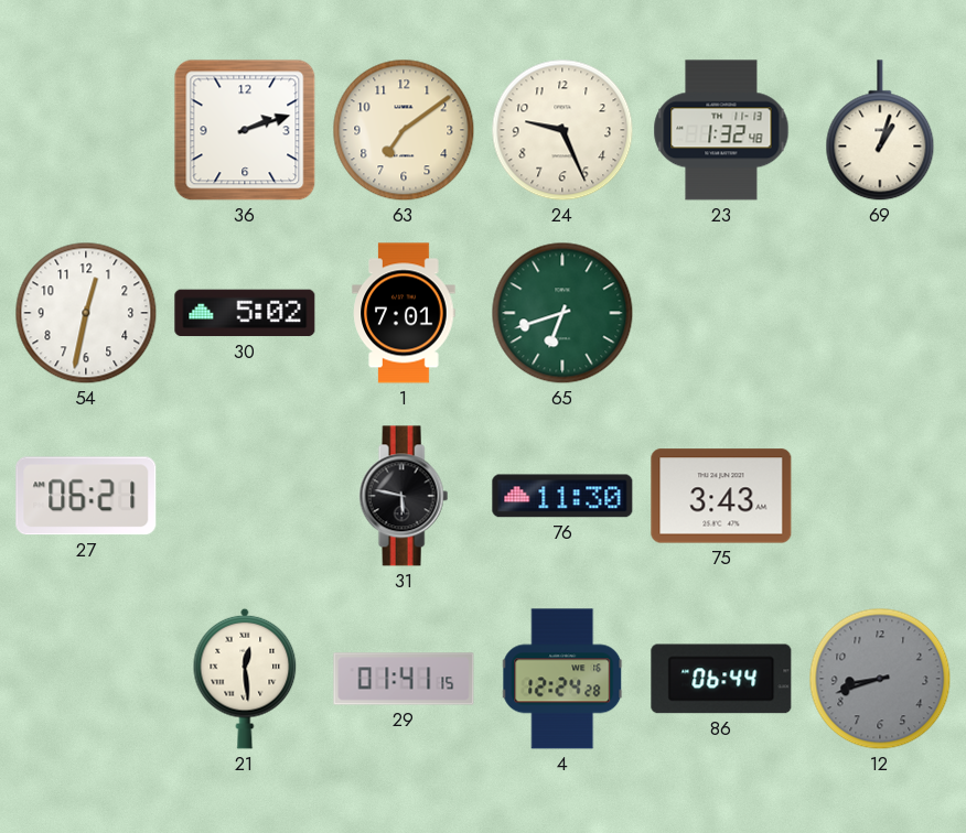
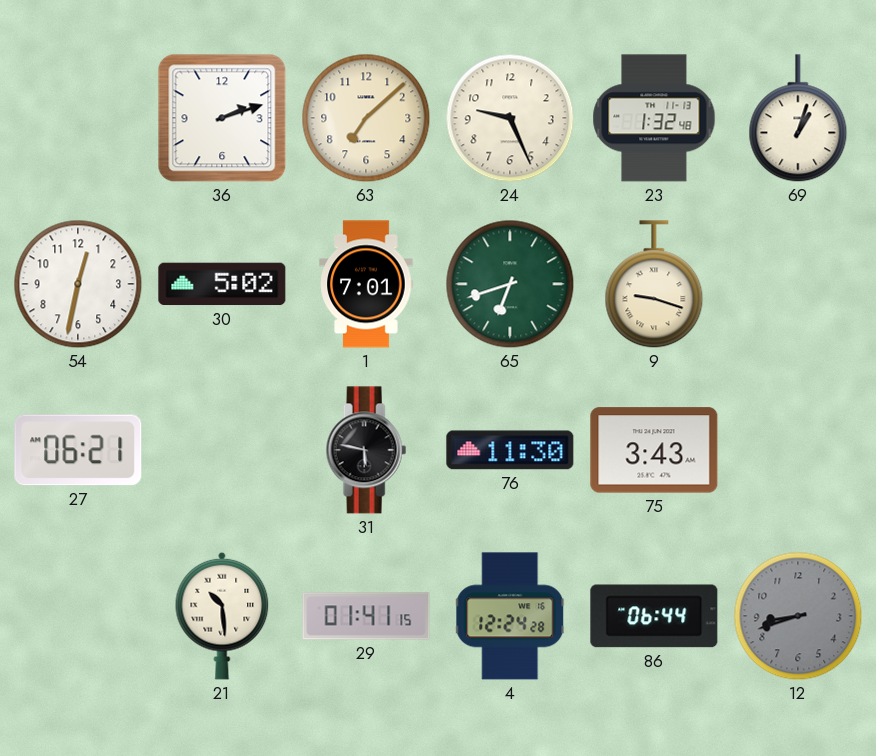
63: 7:09 -> 7:08 (366, 118)
9: none -> 9:18 (654, 285)
21: 12:29 -> 10:29 (222, 616)
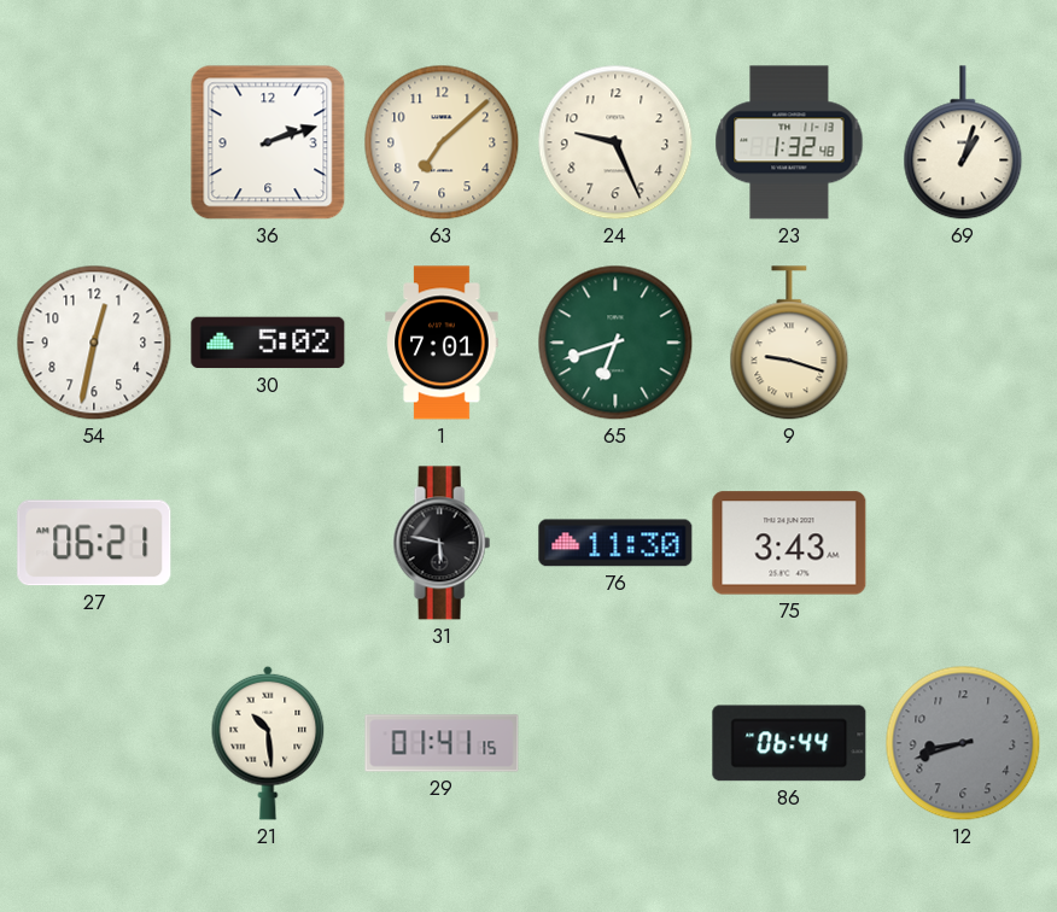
4: 12:24 -> none (511, 616)
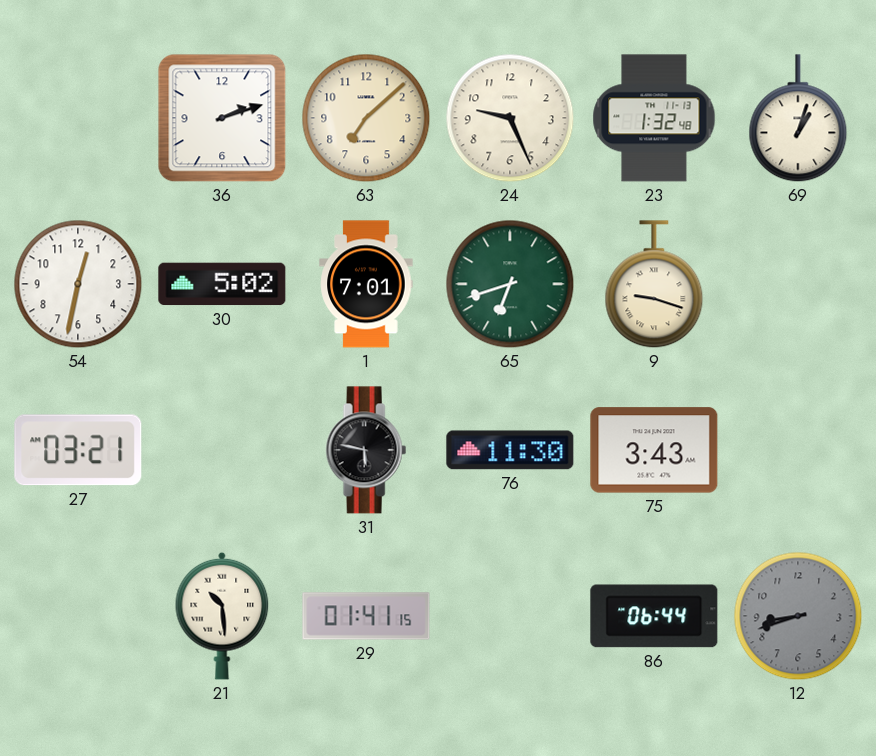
27: 06:21 -> 03:21 (78, 450)
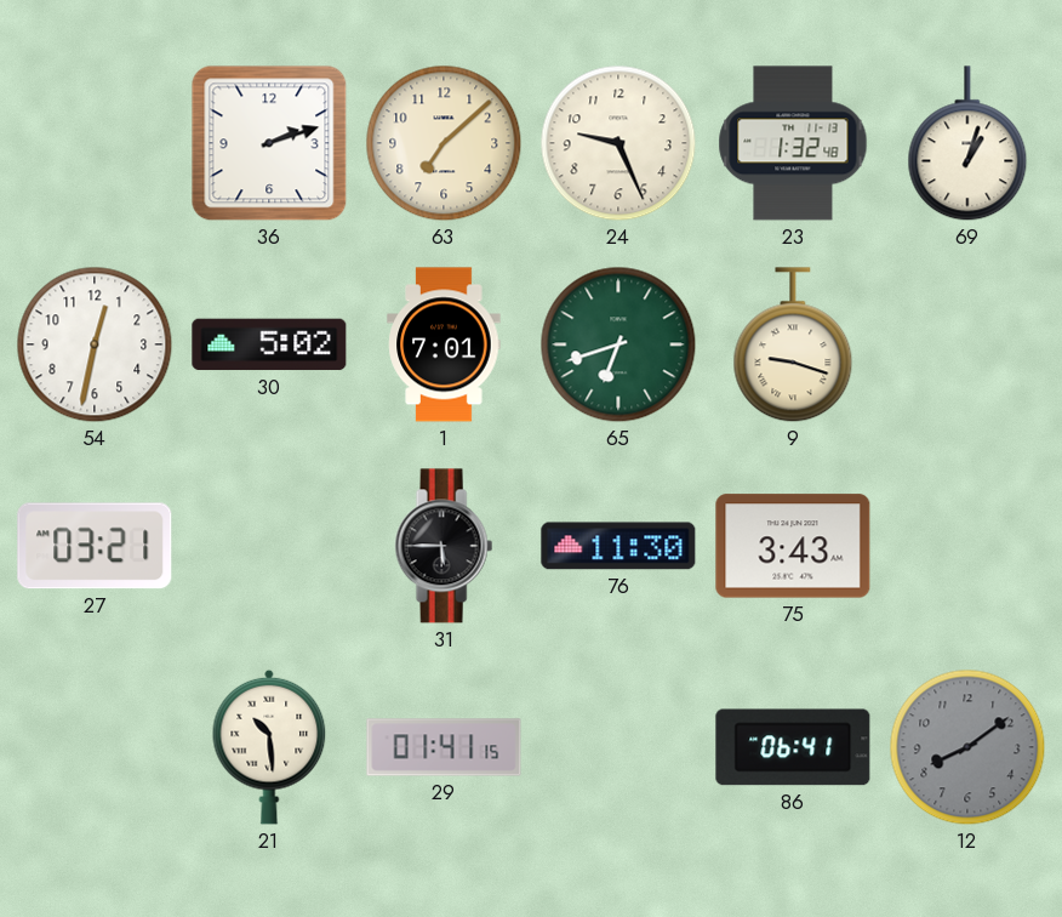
31: 5:47 -> 5:45 (444, 546)
86: 06:44 -> 06:41 (793, 747)
12: 8:42 -> 8:09 (967, 747)
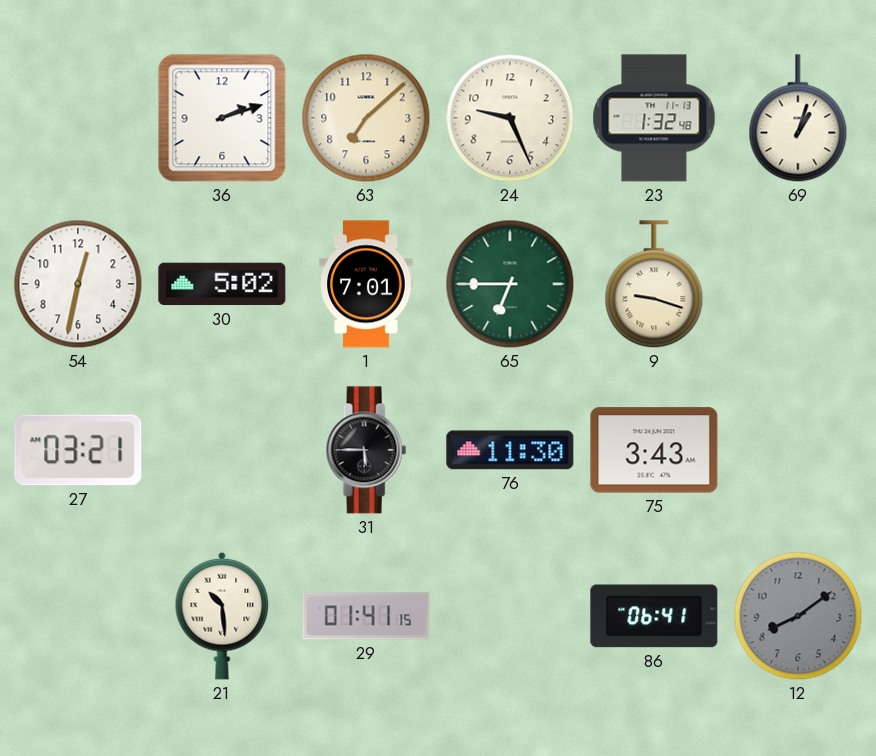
65: 6:42 -> 6:45 (510, 284)
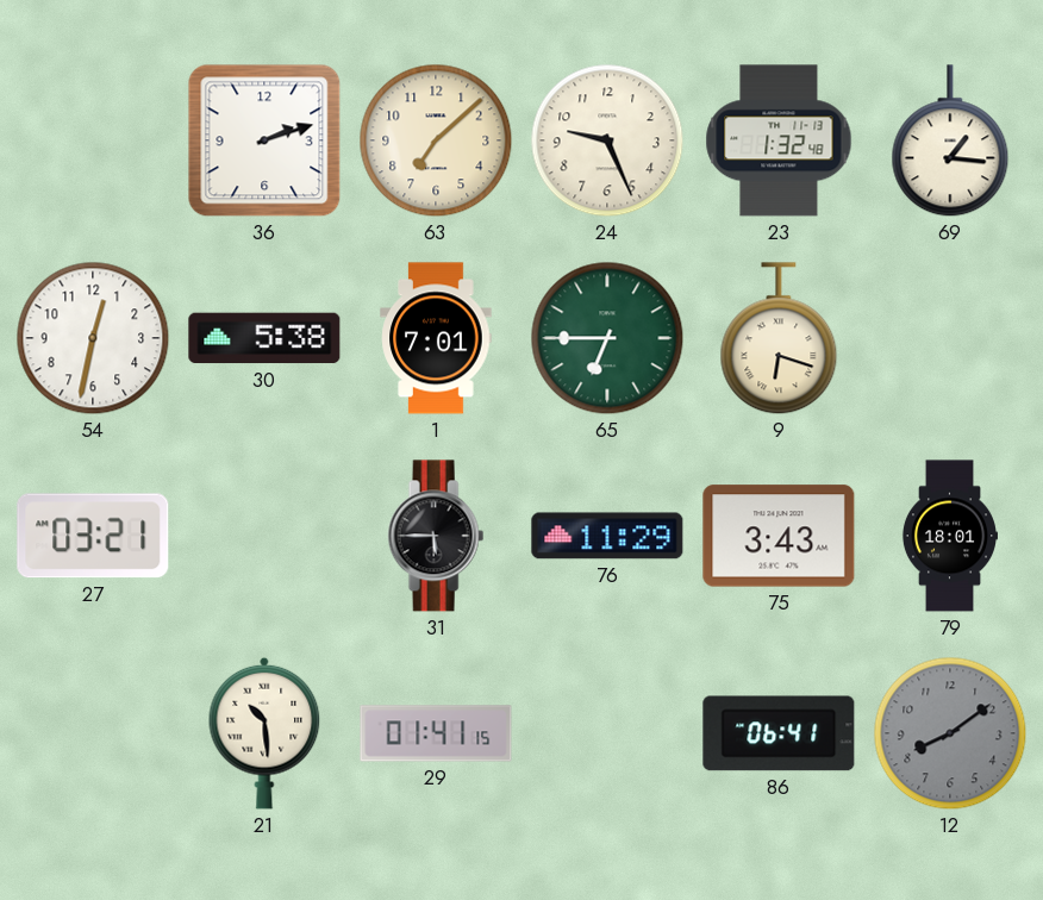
69: 1:03 -> 1:16 (950, 142)
30: 5:02 -> 5:38 (264, 338)
9: 9:18 -> 6:18 (779, 339)
76: 11:30 -> 11:29 (607, 536)
79: none -> 18:01 (949, 536)
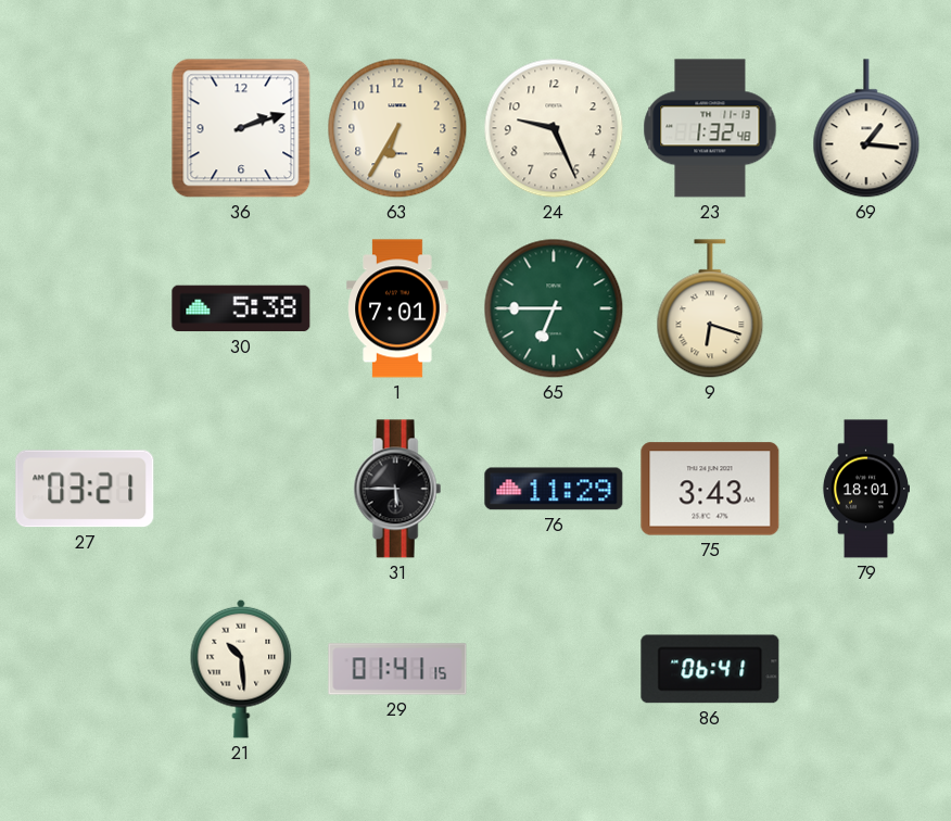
63: 7:08 -> 6:35 (397, 128)
54: 12:32 -> none (93, 338)
12: 8:09 -> none (950, 733)
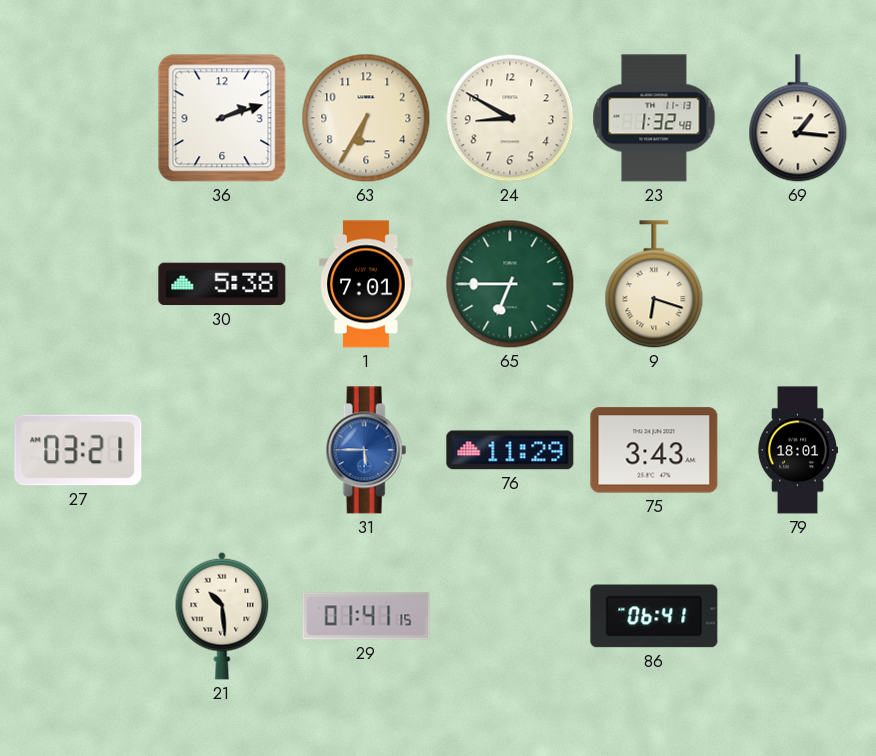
24: 9:26 -> 8:50 (510, 118)
31 dial: black -> blue (366, 450)
